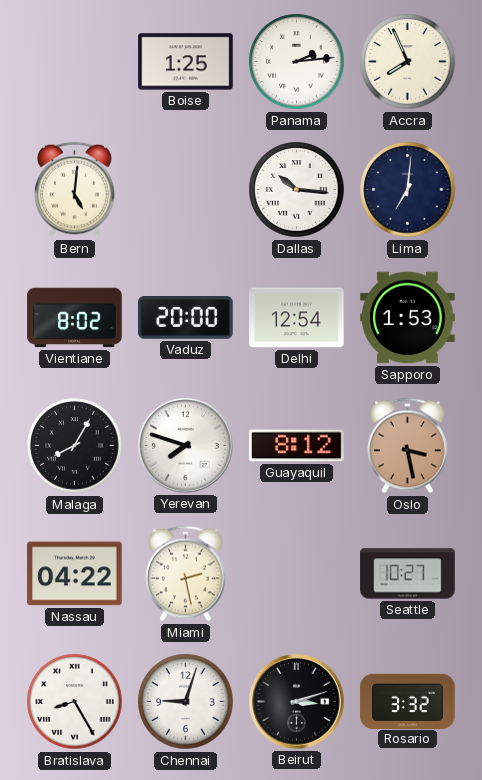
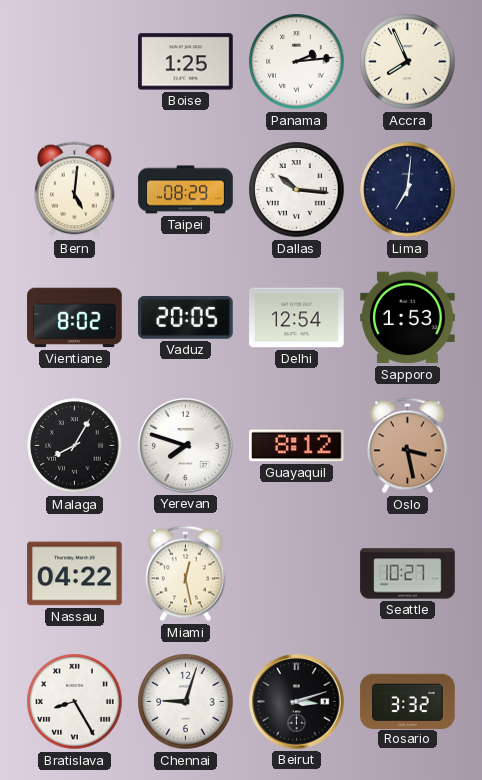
Taipei: none -> 08:29 (186, 190)
Vaduz: 20:00 -> 20:05 (186, 318)
Miami: 2:28 -> 12:28 (186, 574)
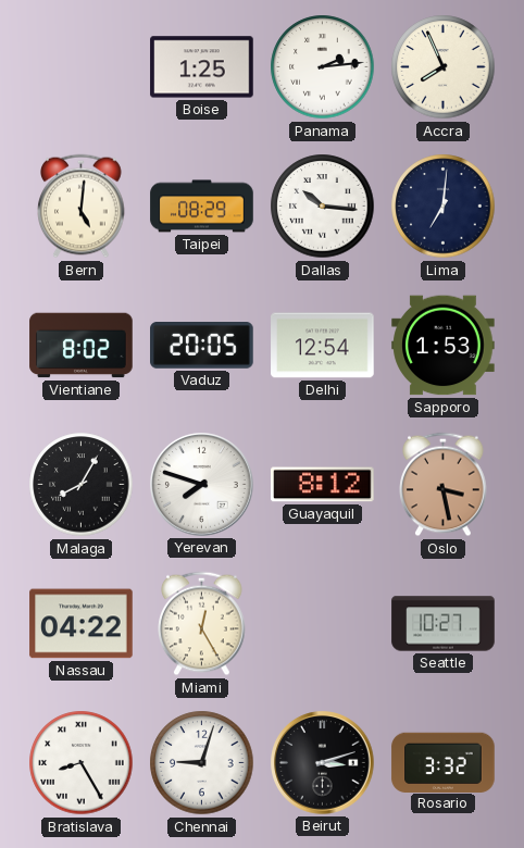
Miami: 12:28 -> 12:25 (202, 624)
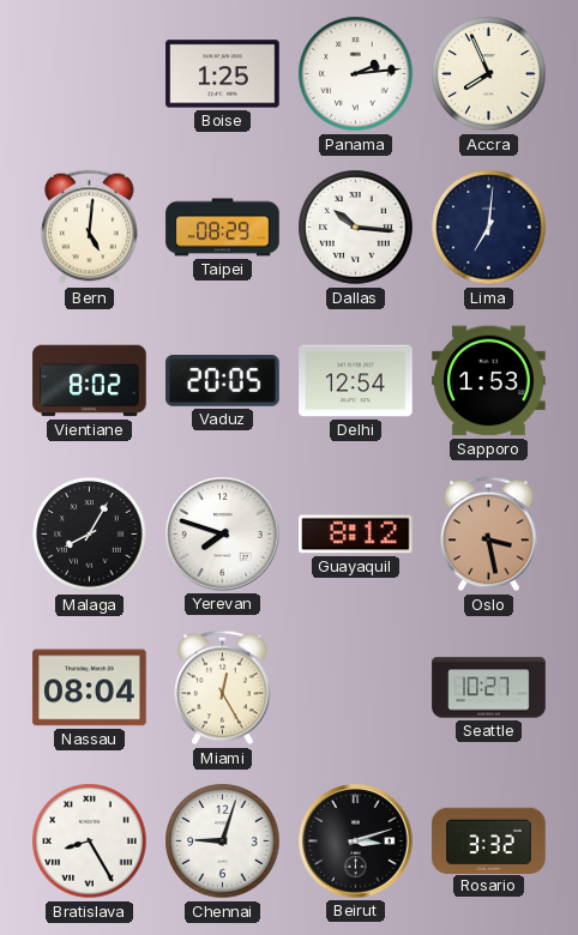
Nassau: 04:22 -> 08:04 (90, 688)
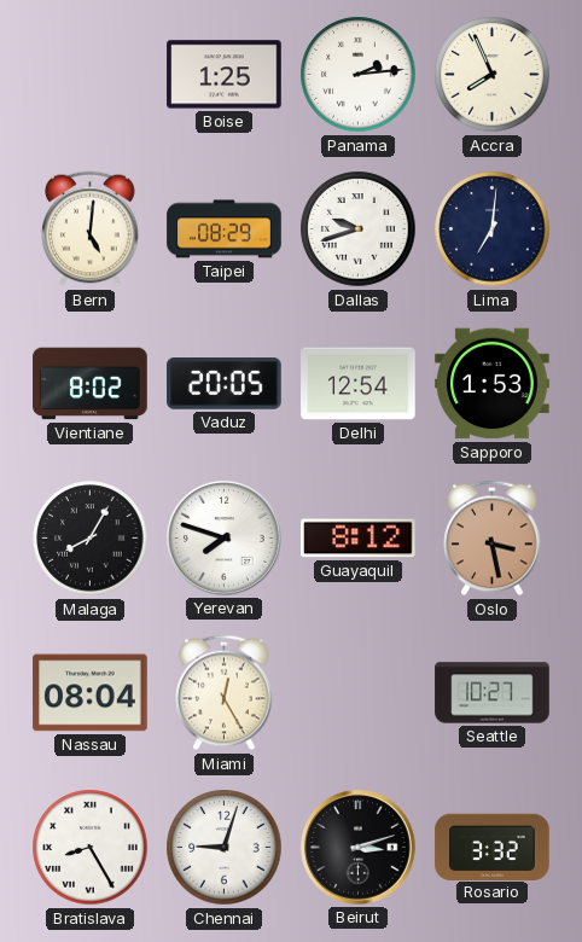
Dallas: 10:16 -> 9:42 (359, 229)
